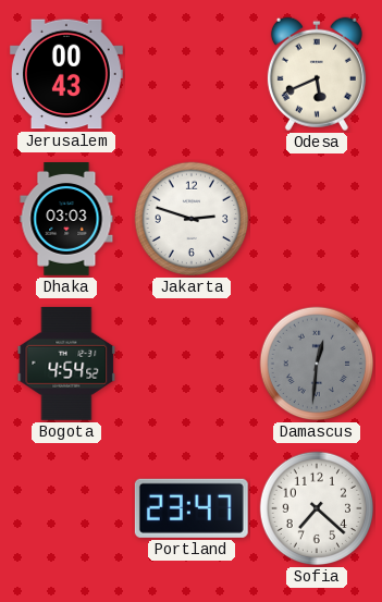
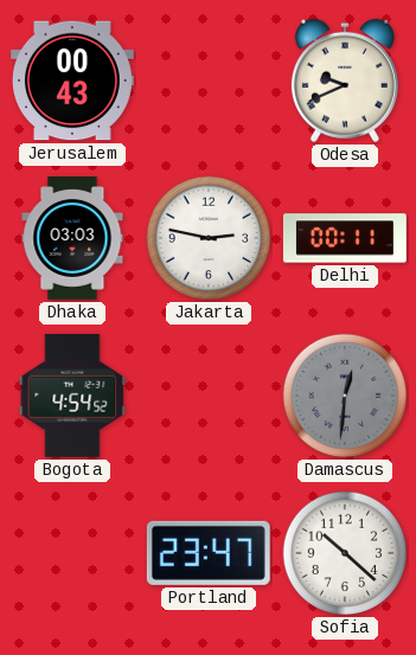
Odesa: 5:41 -> 9:41 (345, 81)
Jakarta: 2:48 -> 2:47 (209, 238)
Delhi: none -> 00:11 (345, 238)
Sofia: 7:22 -> 10:22 (345, 553)
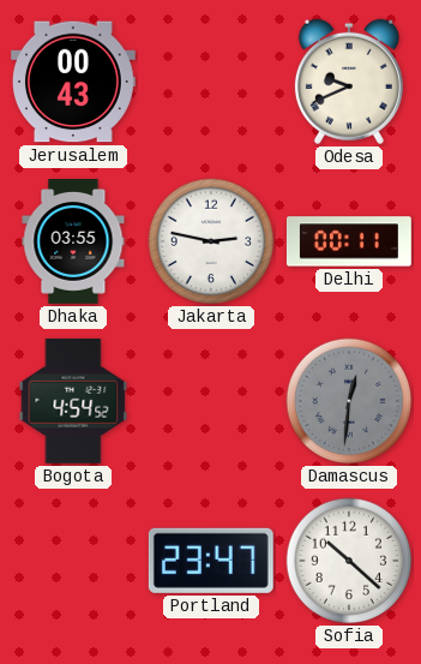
Dhaka: 03:03 -> 03:55 (73, 243)
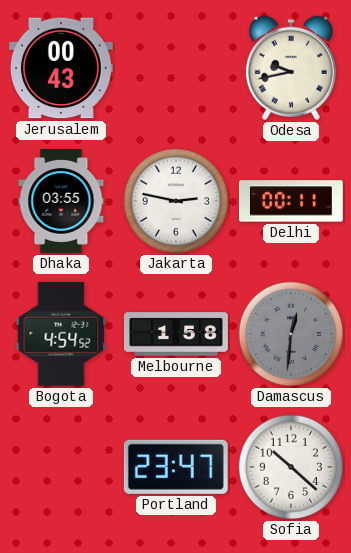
Odesa: 9:41 -> 9:43 (291, 68)
Melbourne: none -> 1:58 (177, 334)
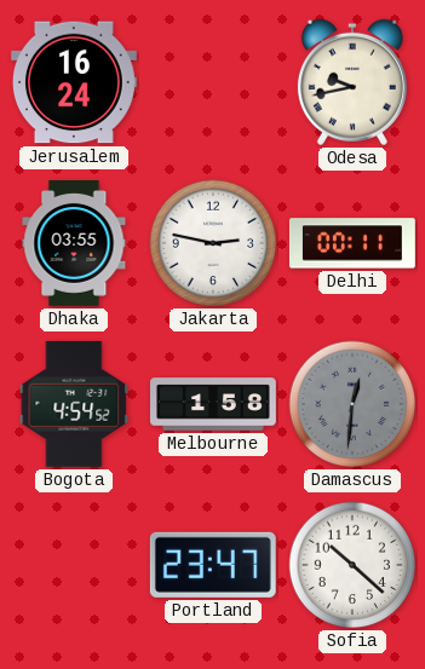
Jerusalem: 00:43 -> 16:24 (74, 82)
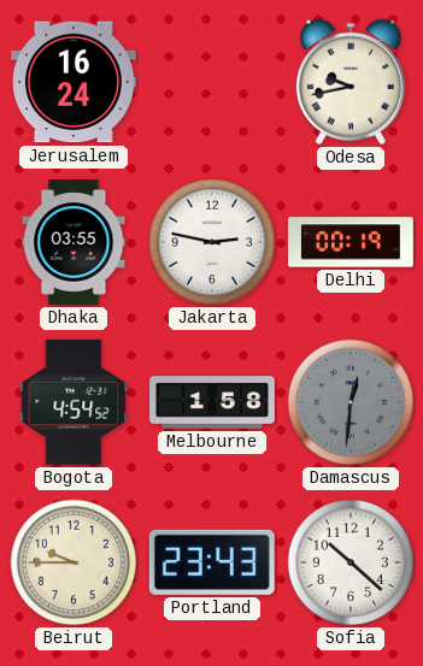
Delhi: 00:11 -> 00:19 (351, 242)
Beirut: none -> 9:45 (74, 562)
Portland: 23:47 -> 23:43 (212, 562)
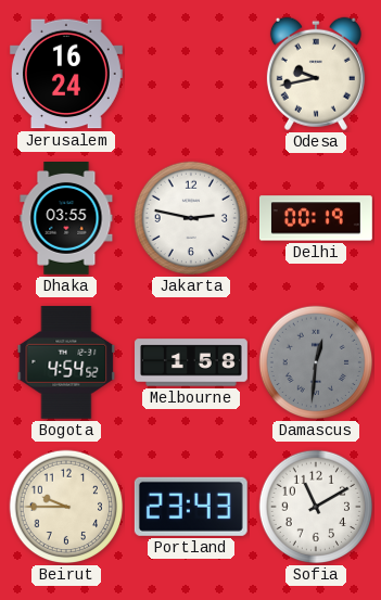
Sofia: 10:22 -> 11:10 (316, 507)
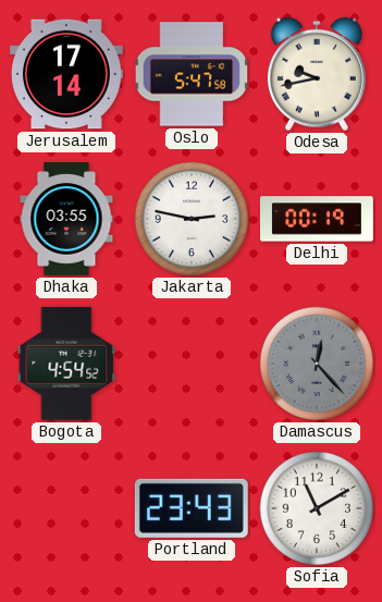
Jerusalem: 16:24 -> 17:14 (66, 74)
Oslo: none -> 5:47 (192, 74)
Melbourne: 1:58 -> none (192, 362)
Damascus: 12:31 -> 12:23 (317, 364)
Beirut: 9:45 -> none (66, 507)
